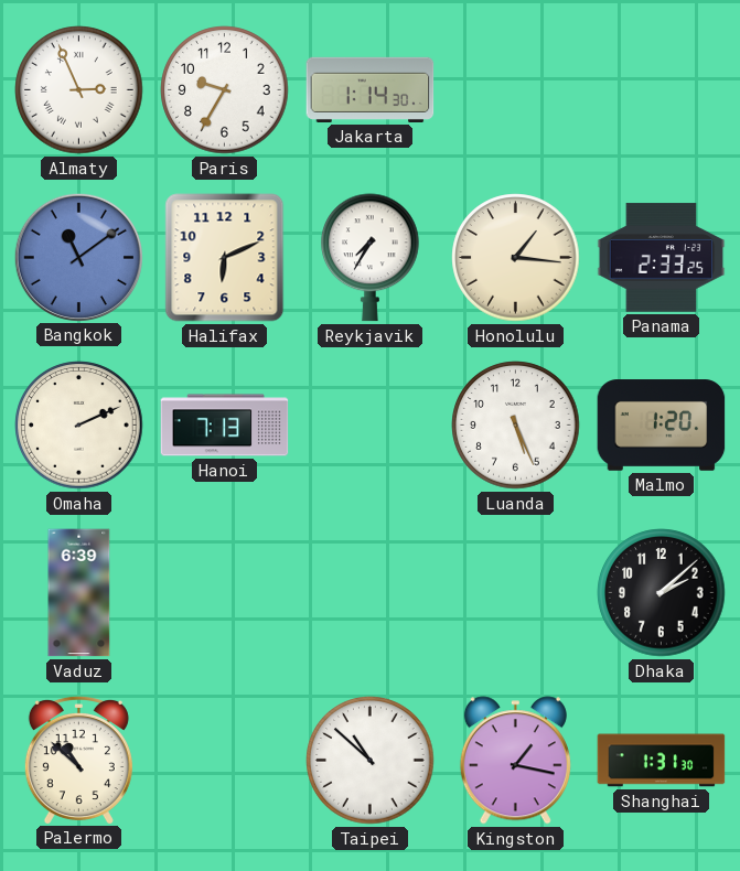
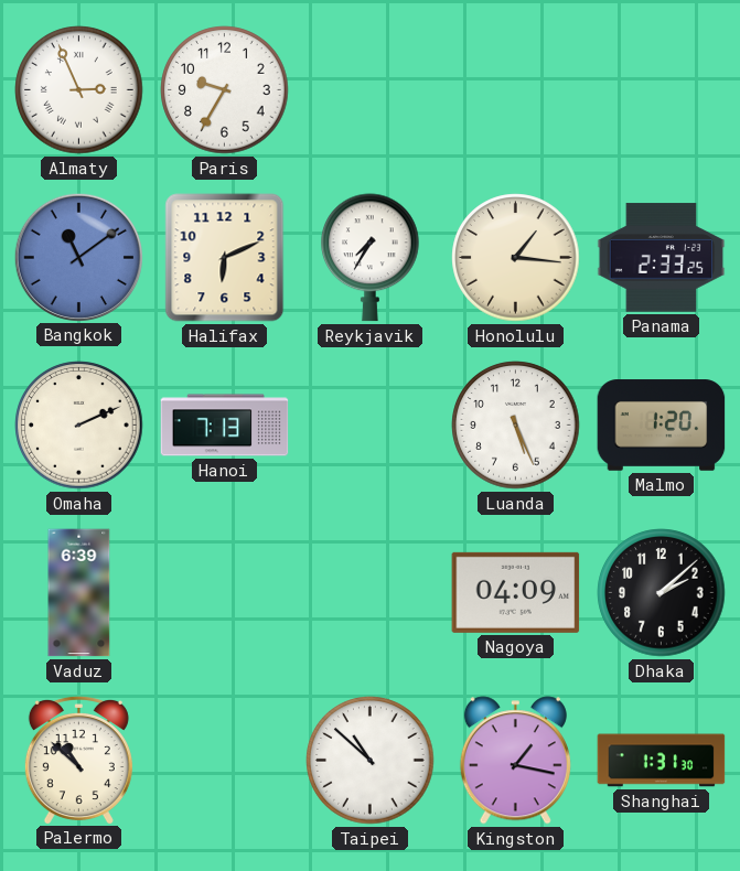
Jakarta: 1:14 -> none (371, 89)
Nagoya: none -> 04:09 (516, 592)
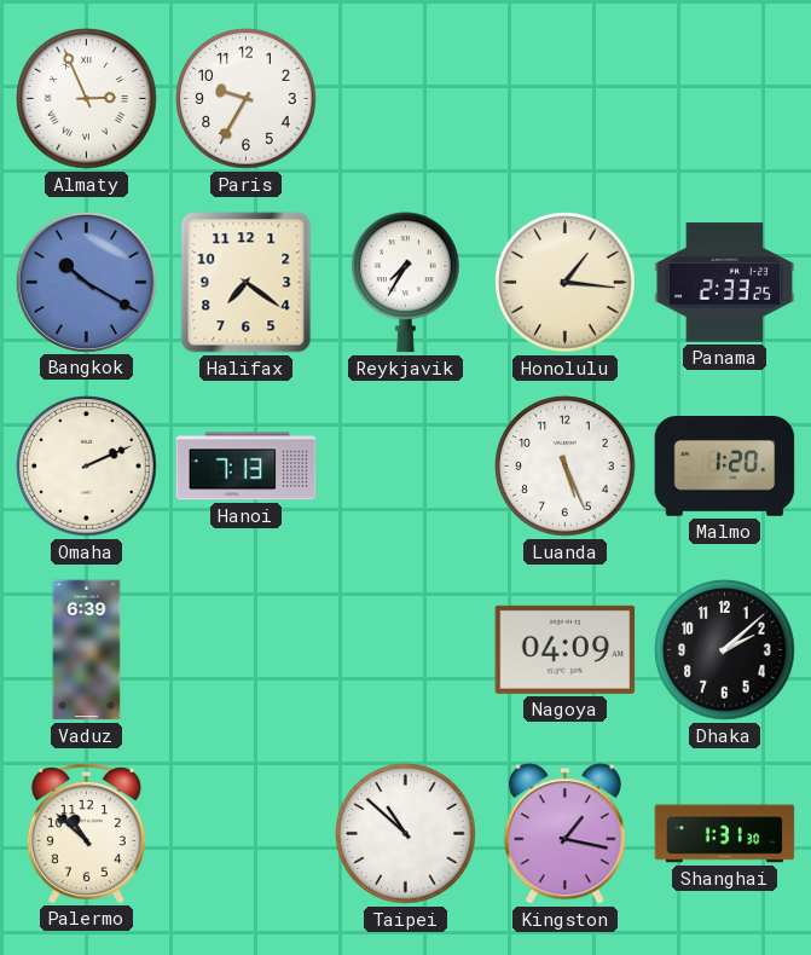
Bangkok: 11:09 -> 10:20 (86, 282)
Halifax: 6:11 -> 7:21 (247, 283)
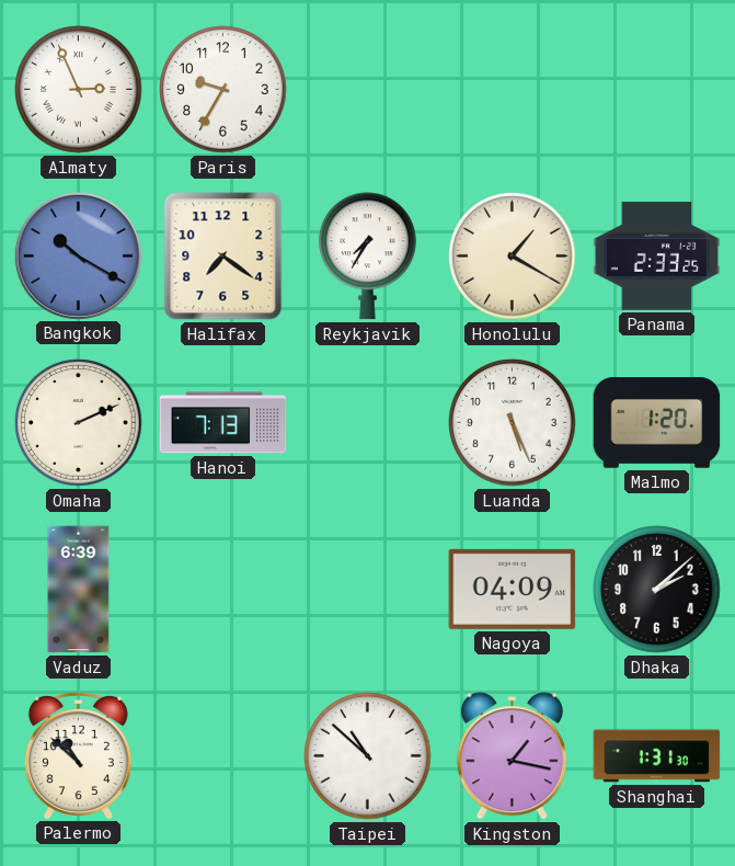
Honolulu: 1:16 -> 1:20 (513, 257)
